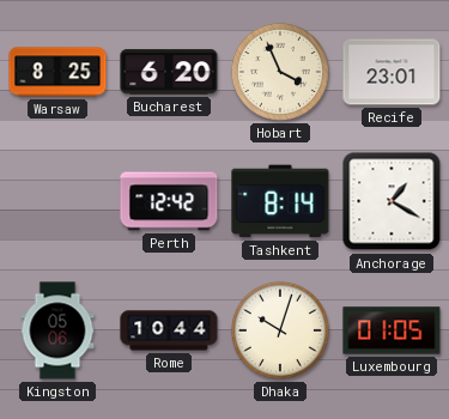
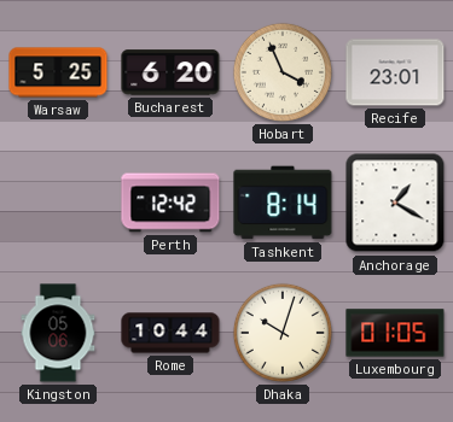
Warsaw: 8:25 -> 5:25 (58, 72)
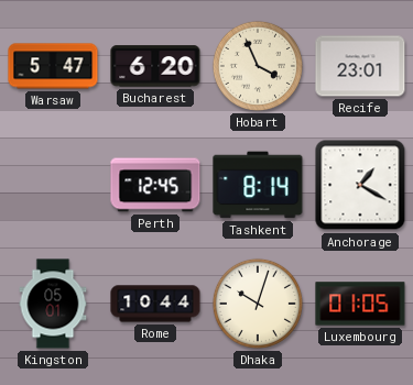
Warsaw: 5:25 -> 5:47 (53, 66)
Perth: 12:42 -> 12:45 (155, 185)
Kingston: 05:06 -> 05:01 (53, 304)
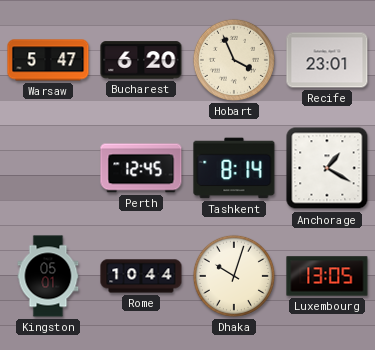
Luxembourg: 01:05 -> 13:05 (327, 276)
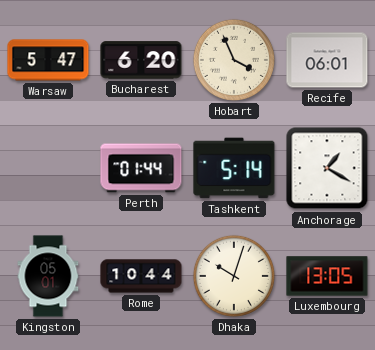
Recife: 23:01 -> 06:01 (327, 60)
Perth: 12:45 -> 01:44 (141, 168)
Tashkent: 8:14 -> 5:14 (234, 168)
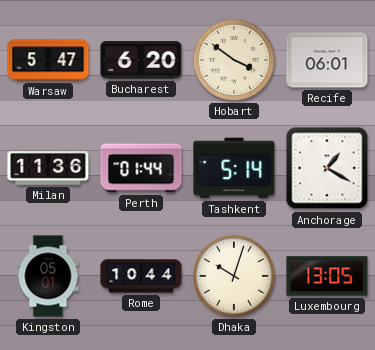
Hobart: 3:56 -> 3:51 (234, 60)
Milan: none -> 11:36 (48, 168)
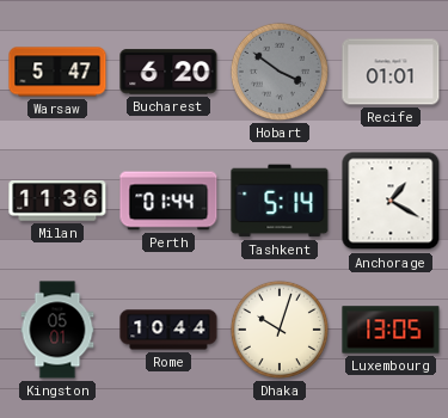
Hobart dial: cream -> grey (280, 72)
Recife: 06:01 -> 01:01 (391, 72)
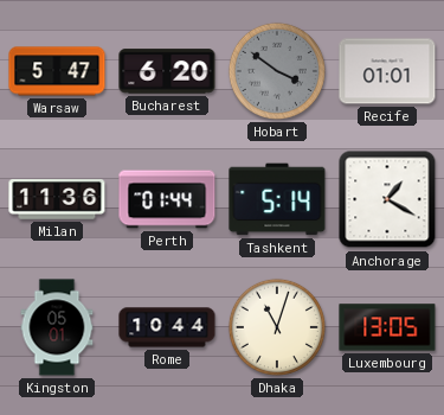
Dhaka: 10:03 -> 11:03 (277, 327)
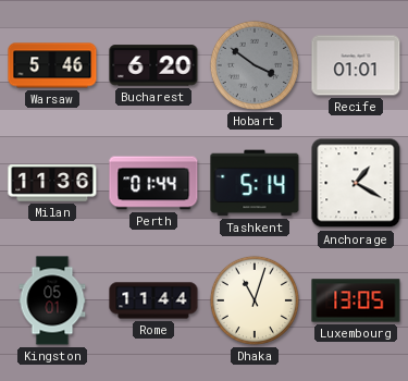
Warsaw: 5:47 -> 5:46 (52, 65)
Rome: 10:44 -> 11:44 (153, 300)
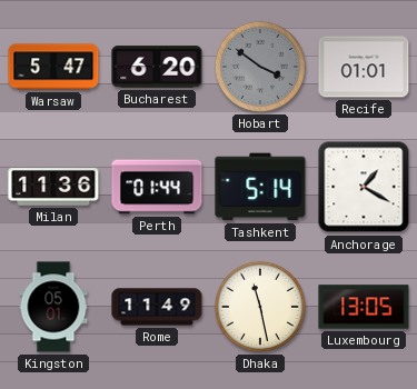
Warsaw: 5:46 -> 5:47 (53, 67)
Rome: 11:44 -> 11:49 (157, 307)
Dhaka: 11:03 -> 11:28 (260, 307)
